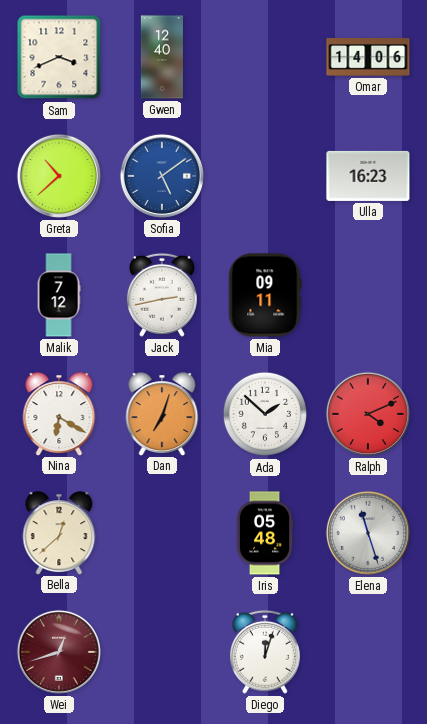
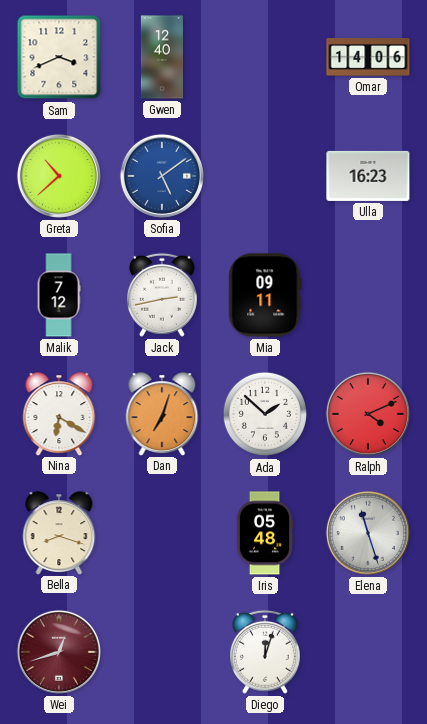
Bella: 12:38 -> 8:18 (59, 533)
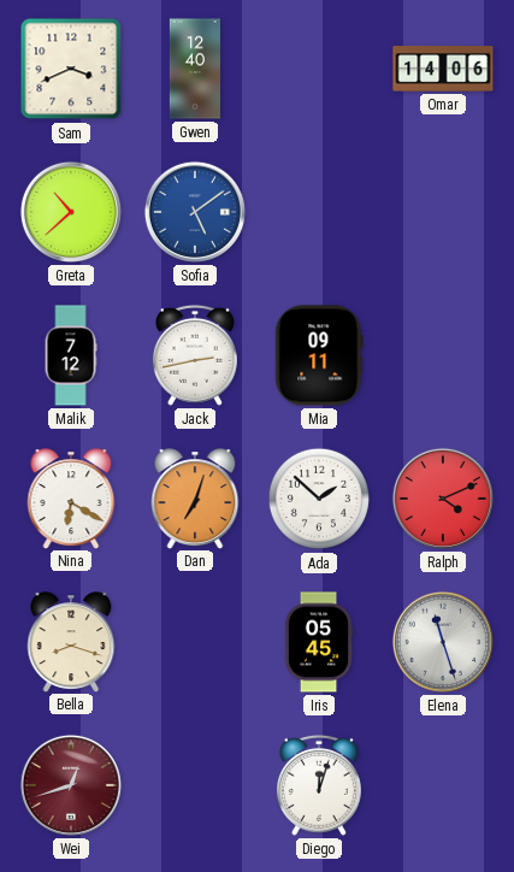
Ulla: 16:23 -> none (368, 176)
Iris: 05:48 -> 05:45 (319, 642)
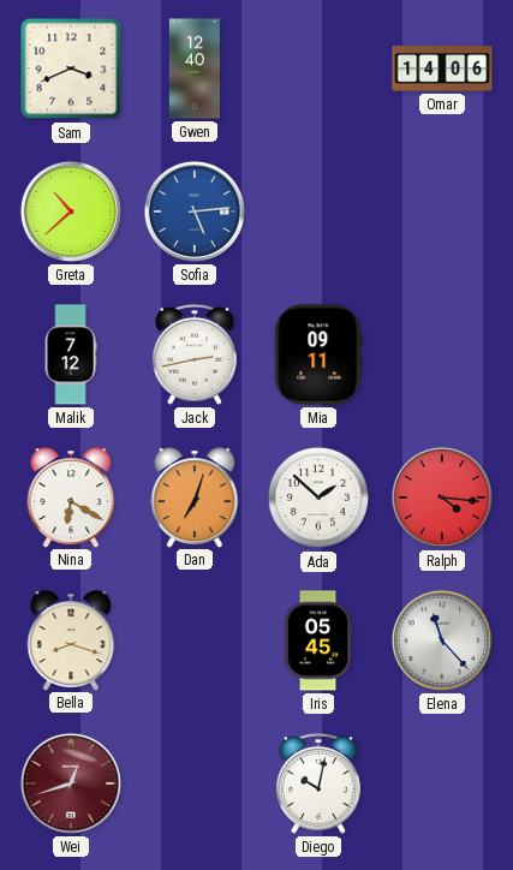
Sofia: 5:09 -> 5:14 (195, 211)
Ralph: 4:11 -> 4:16 (442, 497)
Elena: 11:27 -> 11:23 (442, 640)
Diego: 12:03 -> 10:02 (318, 783)
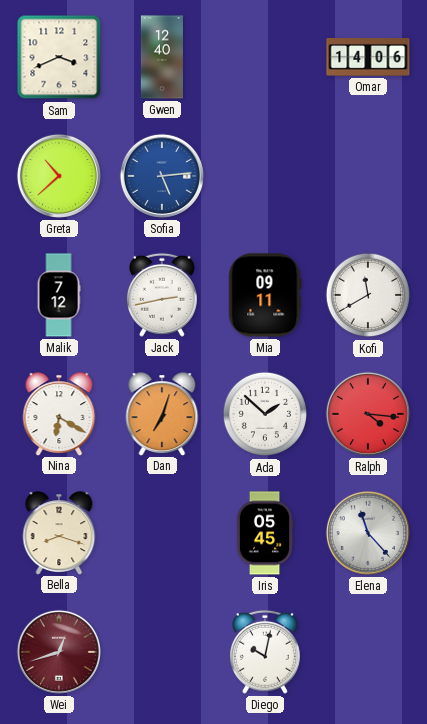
Kofi: none -> 11:40 (368, 295)
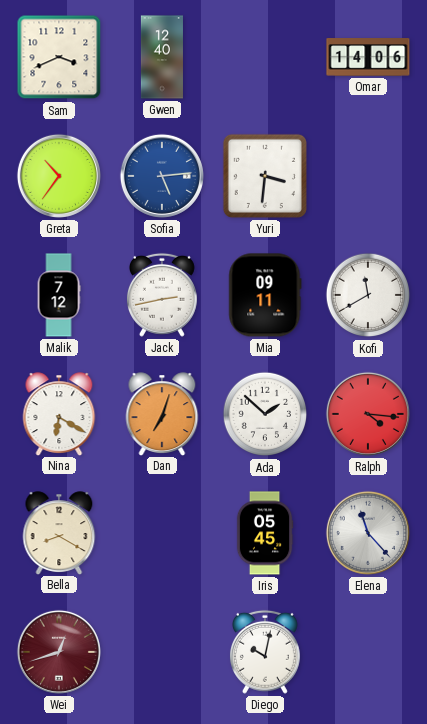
Greta: 10:38 -> 10:36 (59, 176)
Yuri: none -> 3:31 (265, 176)
Bella: 8:18 -> 8:20 (59, 533)
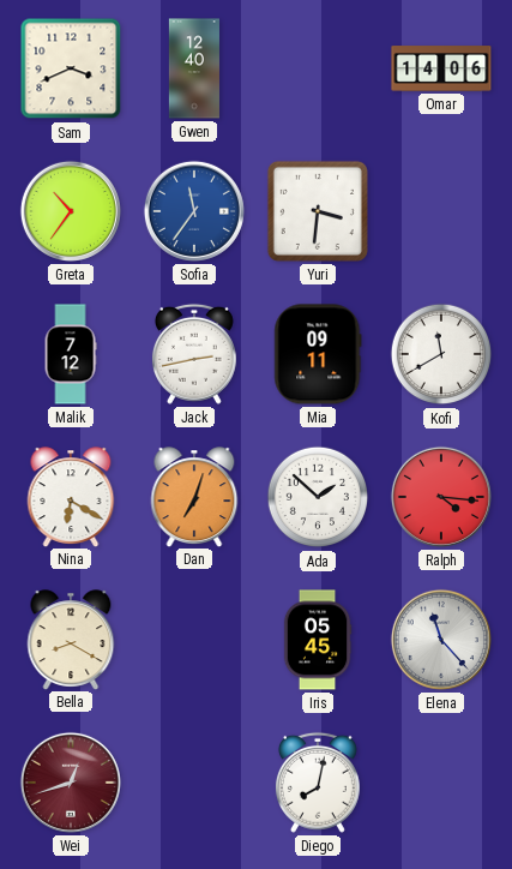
Sofia: 5:14 -> 11:36 (194, 211)
Diego: 10:02 -> 8:02 (318, 783)
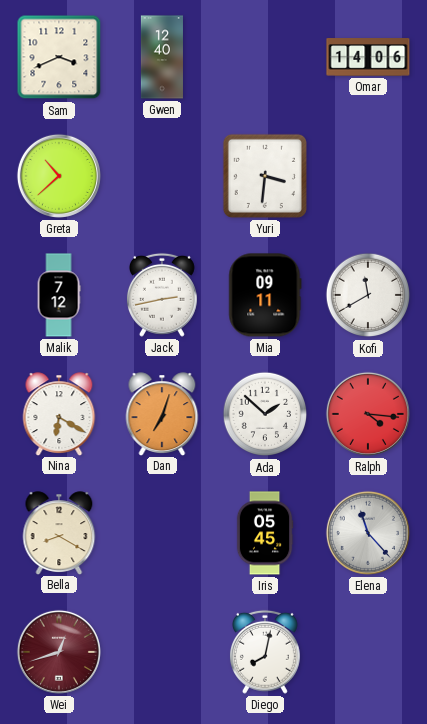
Greta: 10:36 -> 10:38 (59, 176)
Sofia: 11:36 -> none (194, 211)
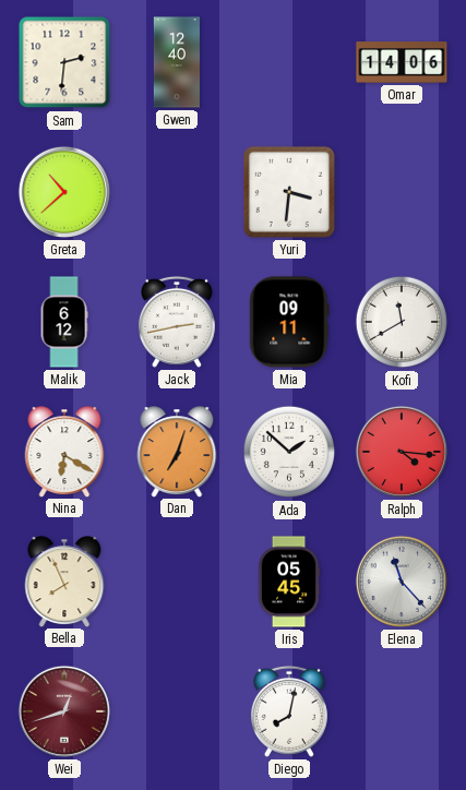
Sam: 3:41 -> 2:31 (64, 62)
Malik: 7:12 -> 6:12 (64, 322)
Bella: 8:20 -> 7:56 (64, 582)
